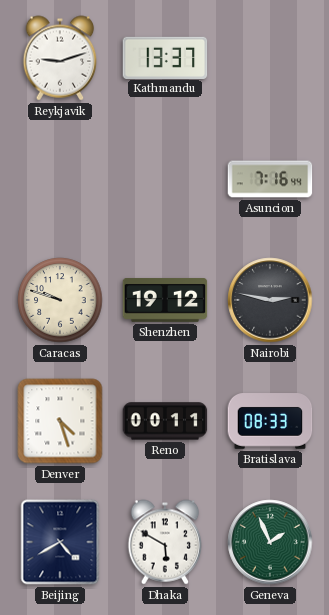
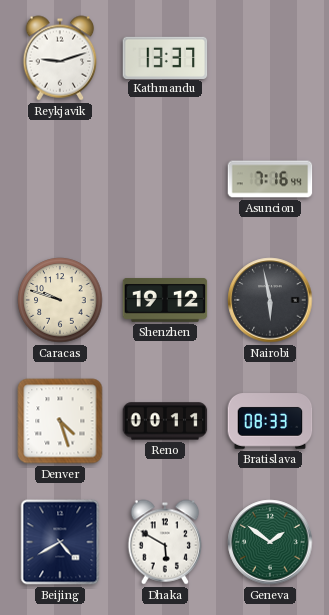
Nairobi: 2:47 -> 5:58 (270, 300)
Geneva: 1:56 -> 1:51 (270, 542)
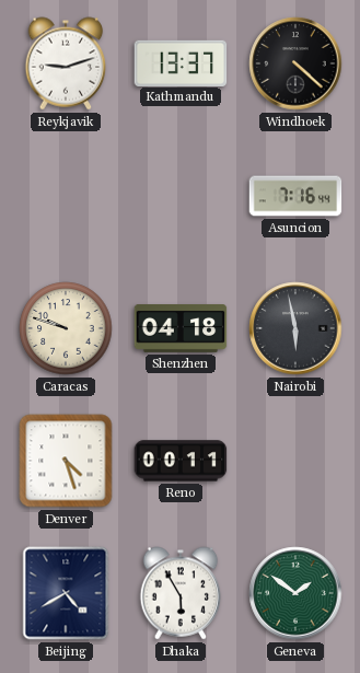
Windhoek: none -> 4:22 (295, 63)
Shenzhen: 19:12 -> 04:18 (181, 329)
Bratislava: 08:33 -> none (270, 421)
Dhaka: 5:50 -> 5:55 (181, 593)
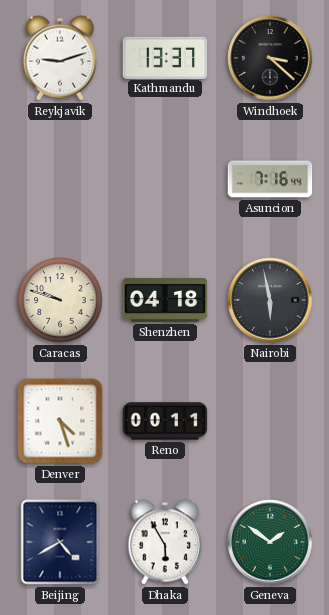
Windhoek: 4:22 -> 3:22 (270, 58)
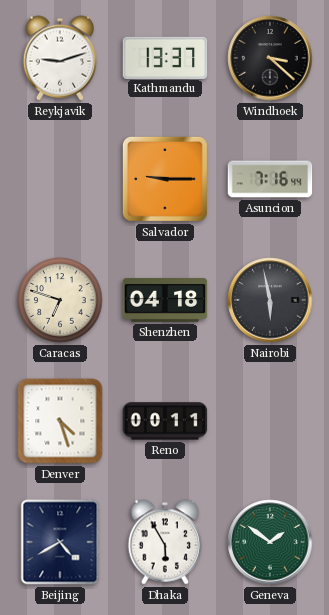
Salvador: none -> 9:15 (165, 179)
Caracas: 9:48 -> 6:48 (60, 300)
